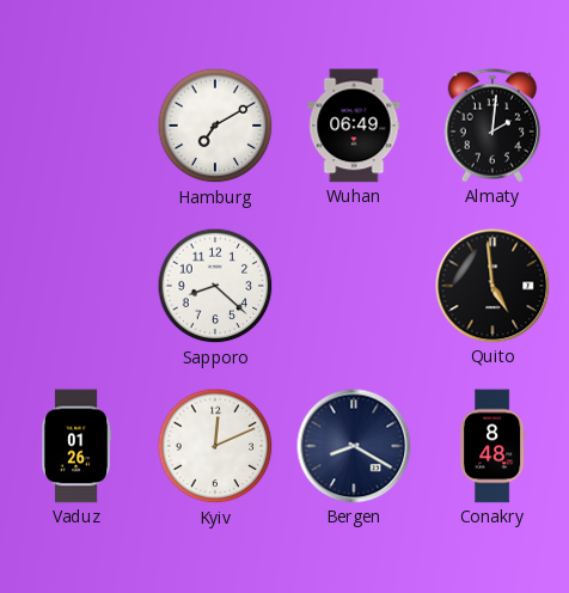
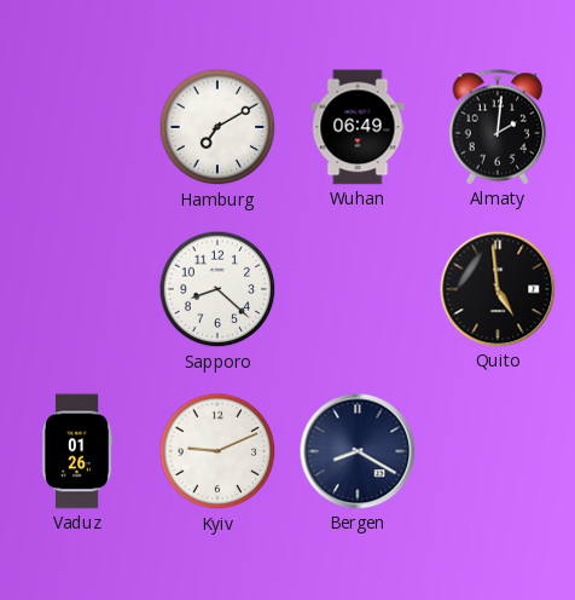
Kyiv: 12:11 -> 9:11 (217, 451)
Conakry: 8:48 -> none (494, 446)
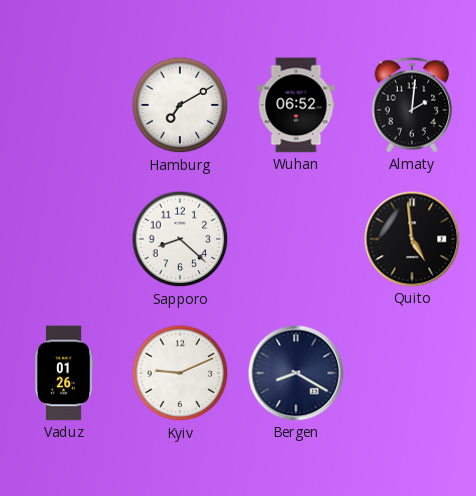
Wuhan: 06:49 -> 06:52 (296, 105)
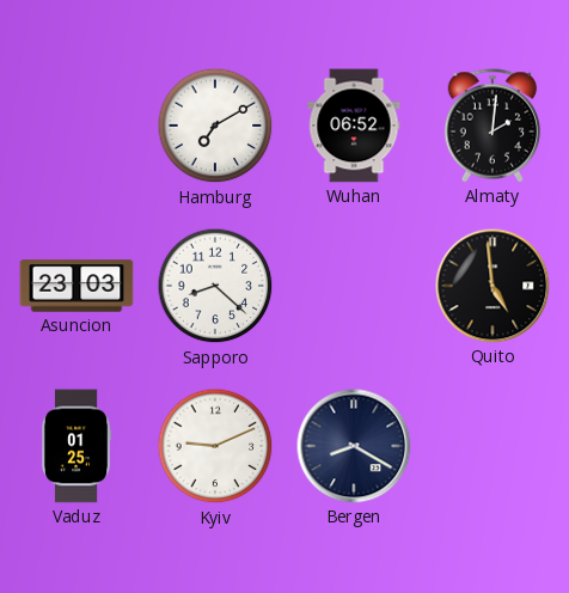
Asuncion: none -> 23:03 (77, 286)
Vaduz: 01:26 -> 01:25 (77, 446)
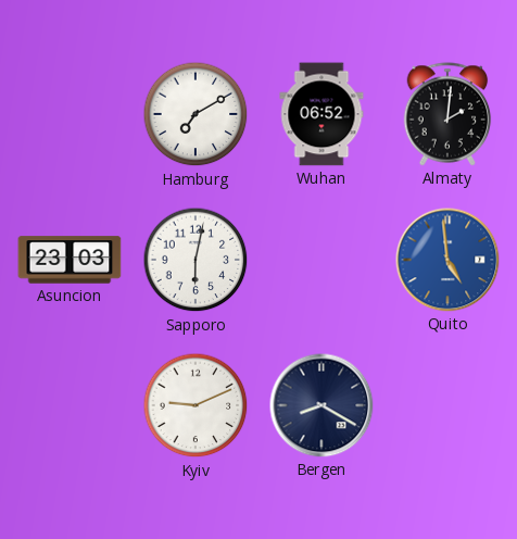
Sapporo: 8:22 -> 6:02 (196, 260)
Quito dial: black -> blue (447, 260)
Vaduz: 01:25 -> none (77, 446)
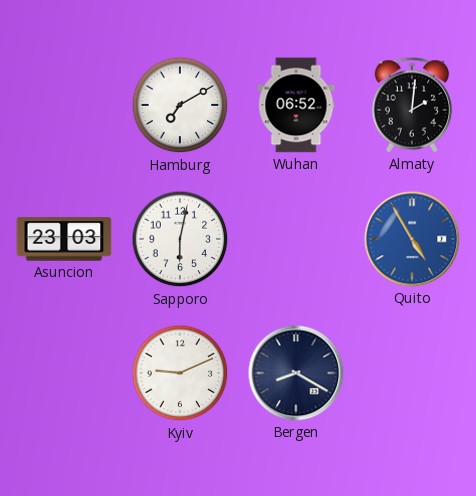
Quito: 4:59 -> 4:55 (412, 239)
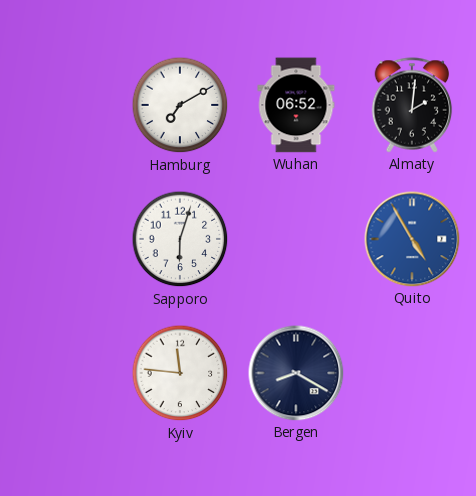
Asuncion: 23:03 -> none (64, 239)
Sapporo: 6:02 -> 6:03 (180, 239)
Kyiv: 9:11 -> 11:46 (180, 373)
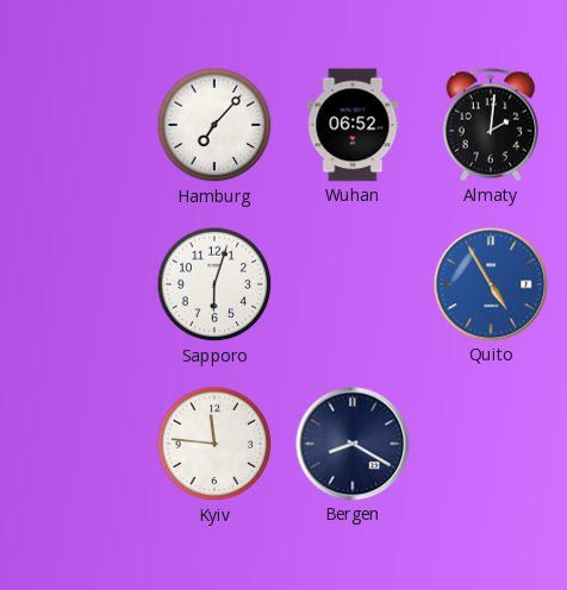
Hamburg: 7:10 -> 7:07 (214, 125)
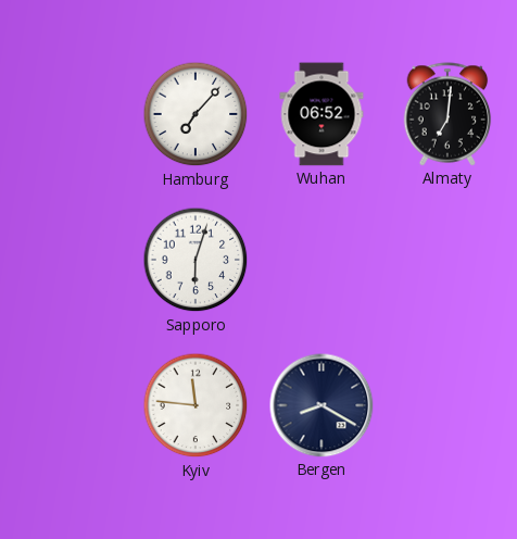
Almaty: 2:01 -> 7:01 (447, 114)
Quito: 4:55 -> none (491, 284)
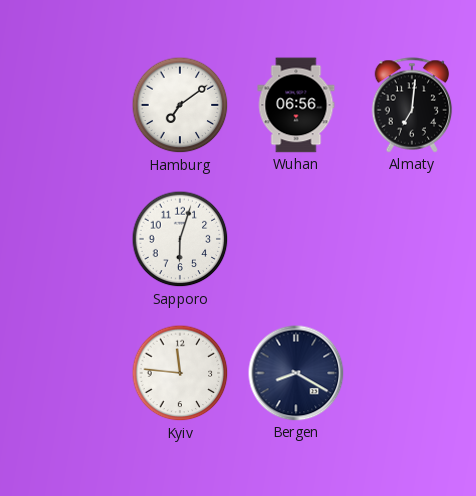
Hamburg: 7:07 -> 7:09 (180, 105)
Wuhan: 06:52 -> 06:56 (296, 105)
